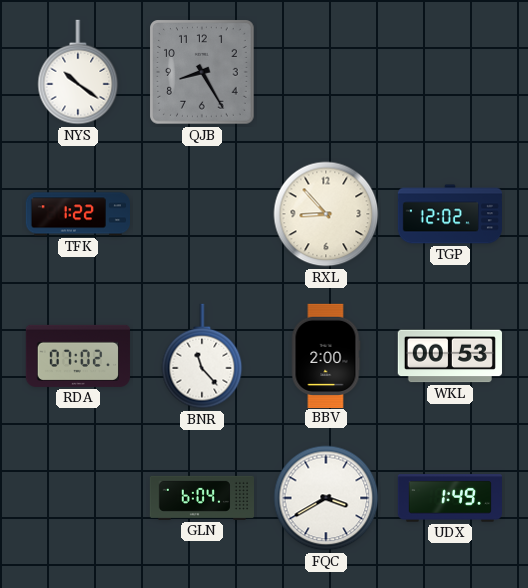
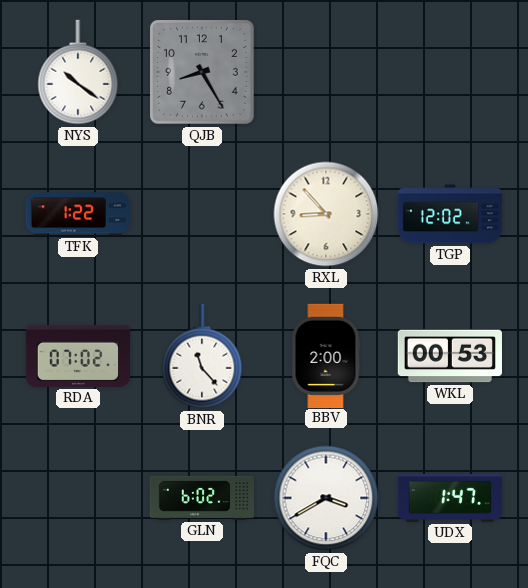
GLN: 6:04 -> 6:02 (201, 498)
UDX: 1:49 -> 1:47 (449, 498)
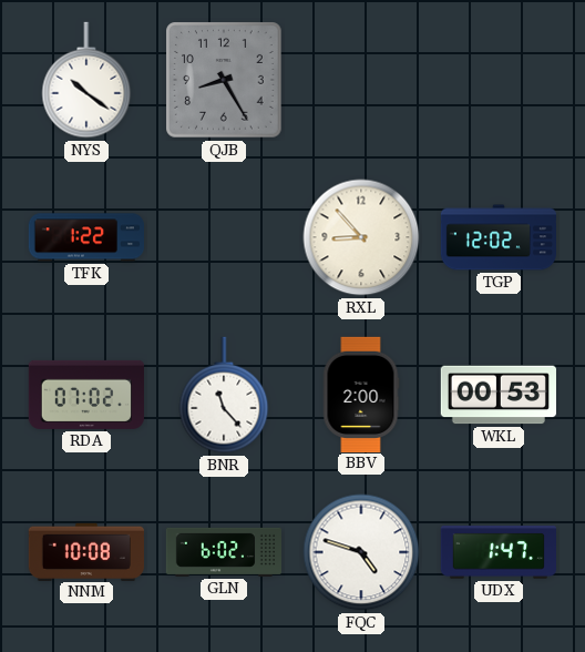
NNM: none -> 10:08 (86, 551)
FQC: 3:40 -> 4:48 (361, 552)
